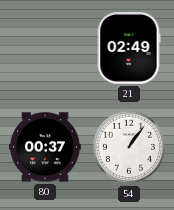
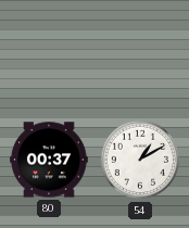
21: 02:49 -> none (129, 49)
54: 1:06 -> 1:10 (140, 160)
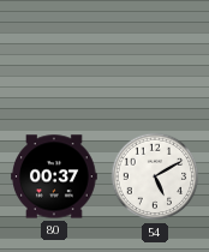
54: 1:10 -> 5:10 (155, 176)
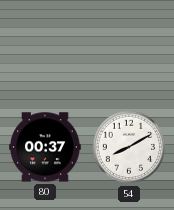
54: 5:10 -> 8:10 (129, 147)
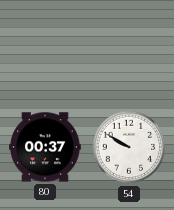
54: 8:10 -> 9:50 (129, 147)
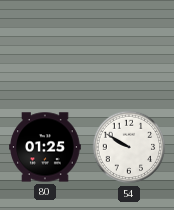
80: 00:37 -> 01:25 (45, 147)
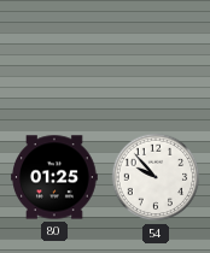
54: 9:50 -> 9:53 (156, 177)
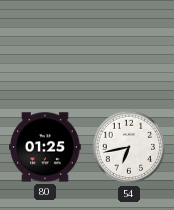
54: 9:53 -> 6:43 (129, 147)
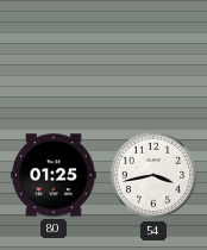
54: 6:43 -> 3:43 (153, 175)
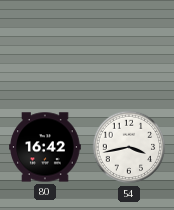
80: 01:25 -> 16:42 (45, 147)
